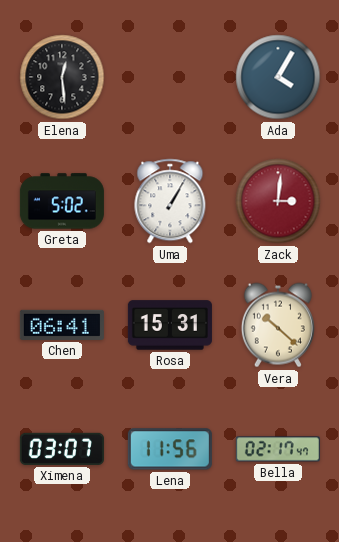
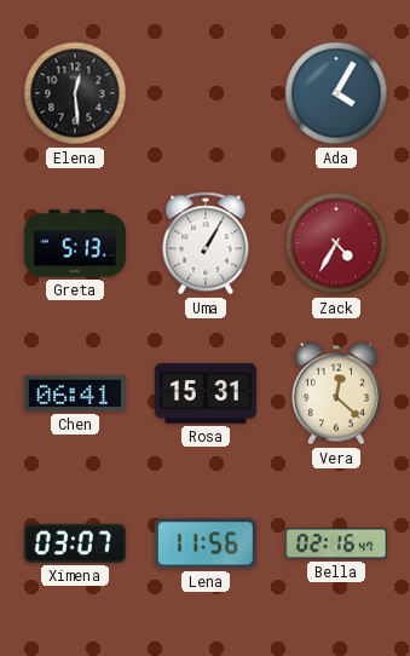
Greta: 5:02 -> 5:13 (75, 243)
Zack: 3:01 -> 4:35 (336, 243)
Vera: 10:22 -> 12:22 (336, 393)
Bella: 02:17 -> 02:16 (336, 543)
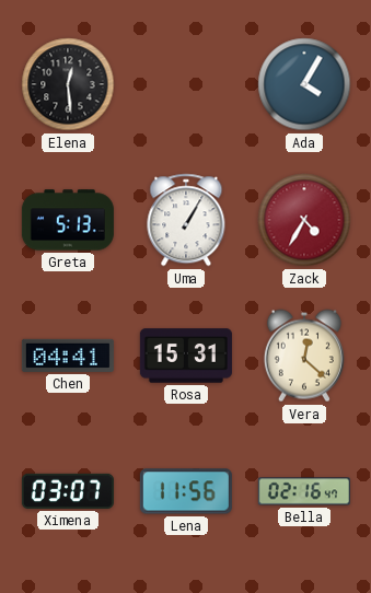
Chen: 06:41 -> 04:41 (68, 356)
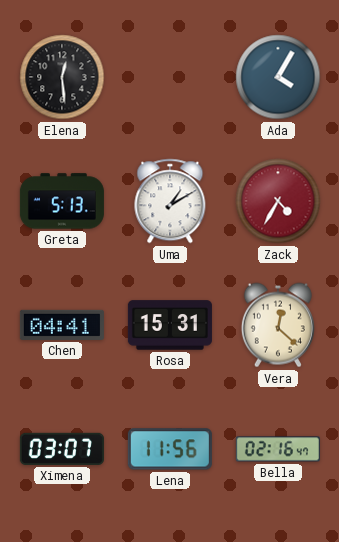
Uma: 1:05 -> 1:10 (170, 201)
